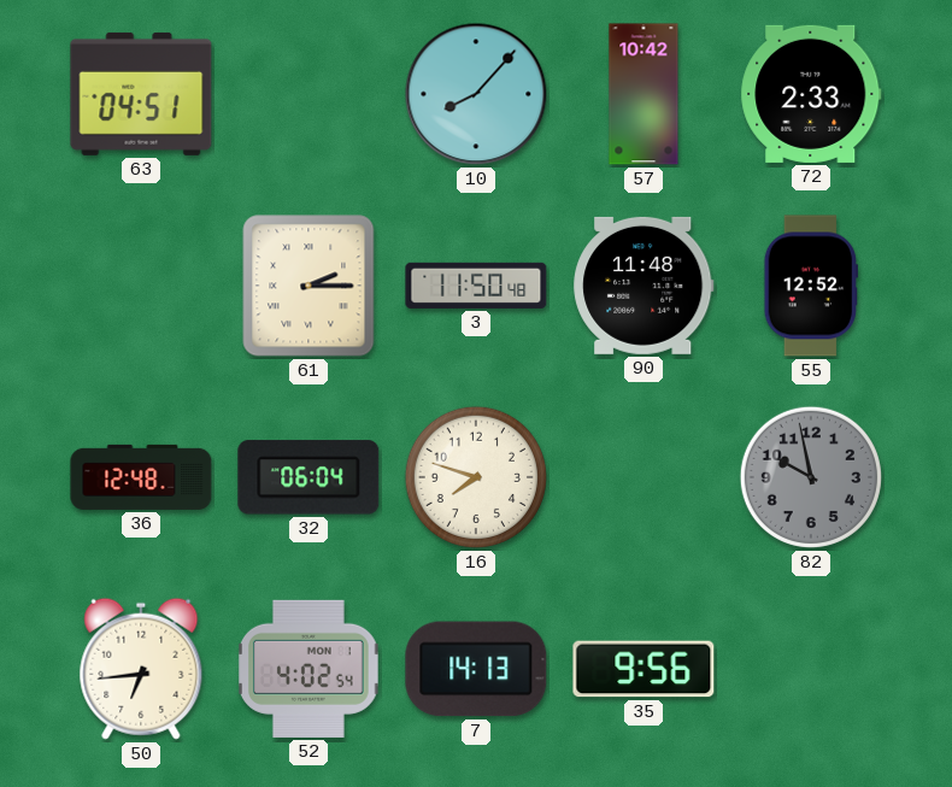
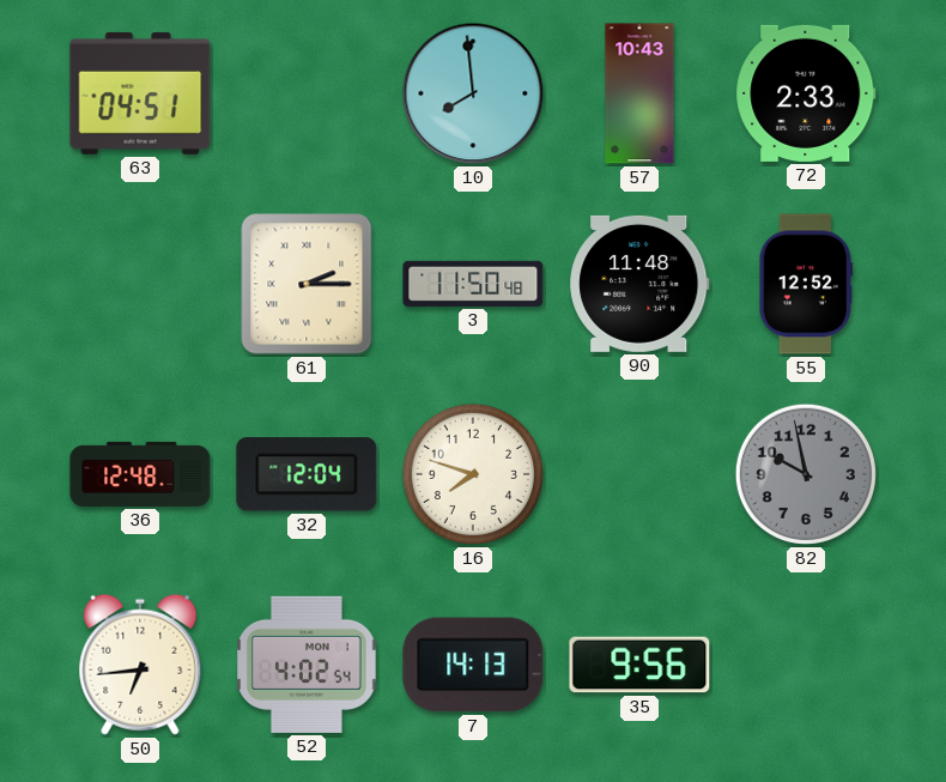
10: 8:07 -> 7:59 (473, 93)
57: 10:42 -> 10:43 (639, 93)
32: 06:04 -> 12:04 (307, 474)
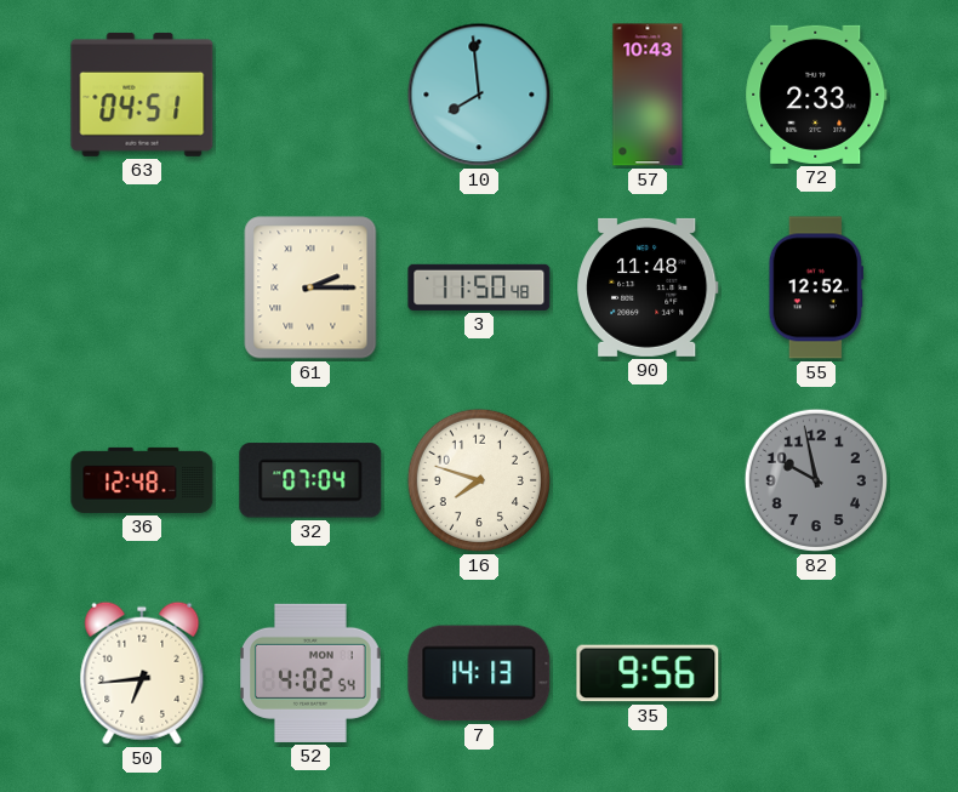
32: 12:04 -> 07:04 (310, 480)
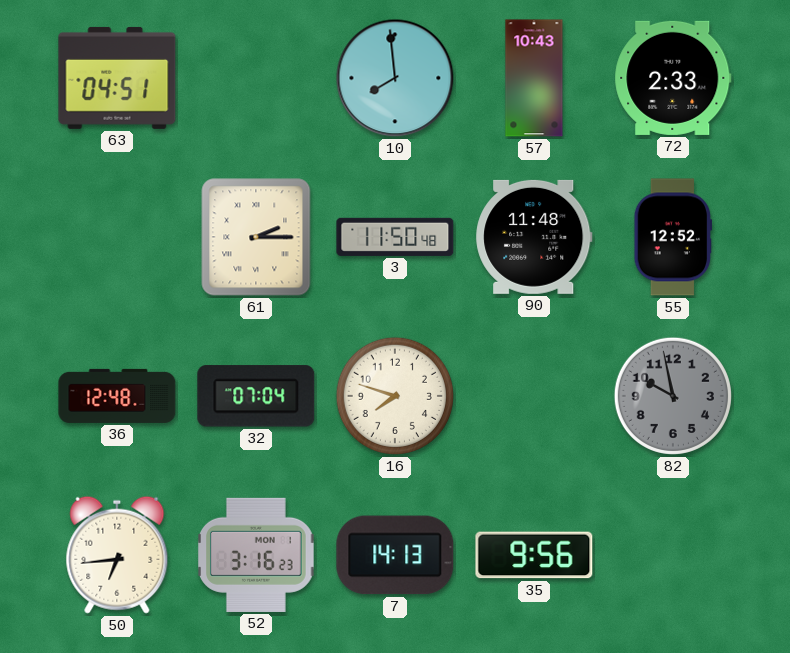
52: 4:02 -> 3:16 (257, 555)
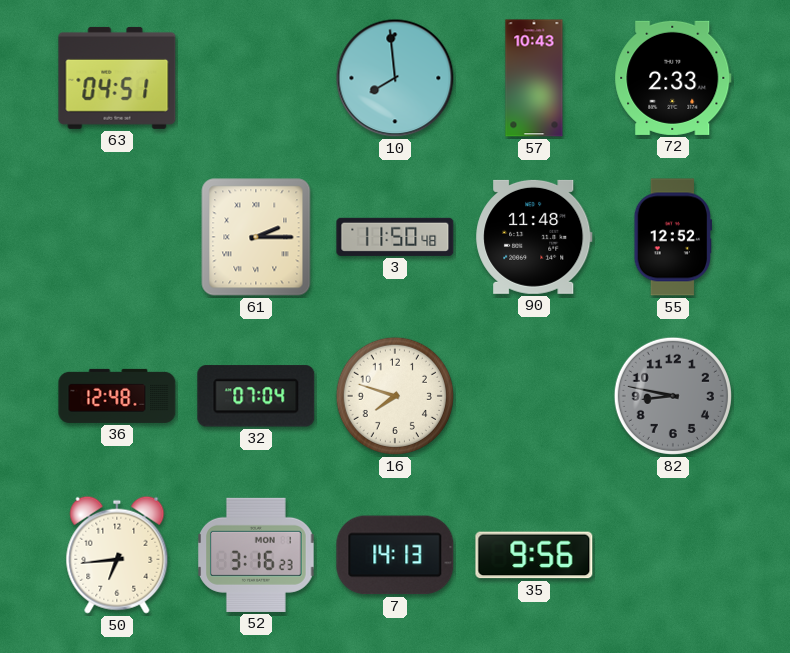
82: 9:58 -> 8:47 (673, 396)
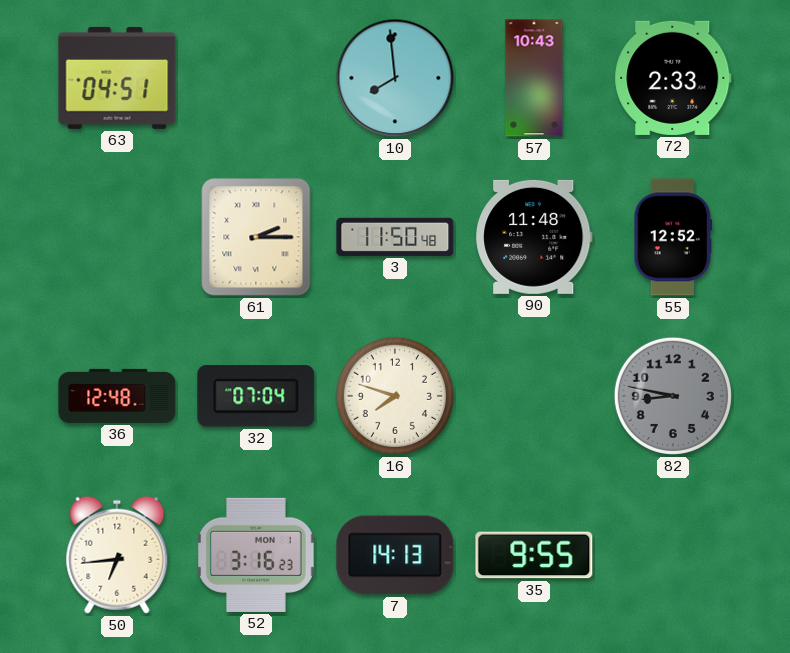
35: 9:56 -> 9:55 (534, 555)
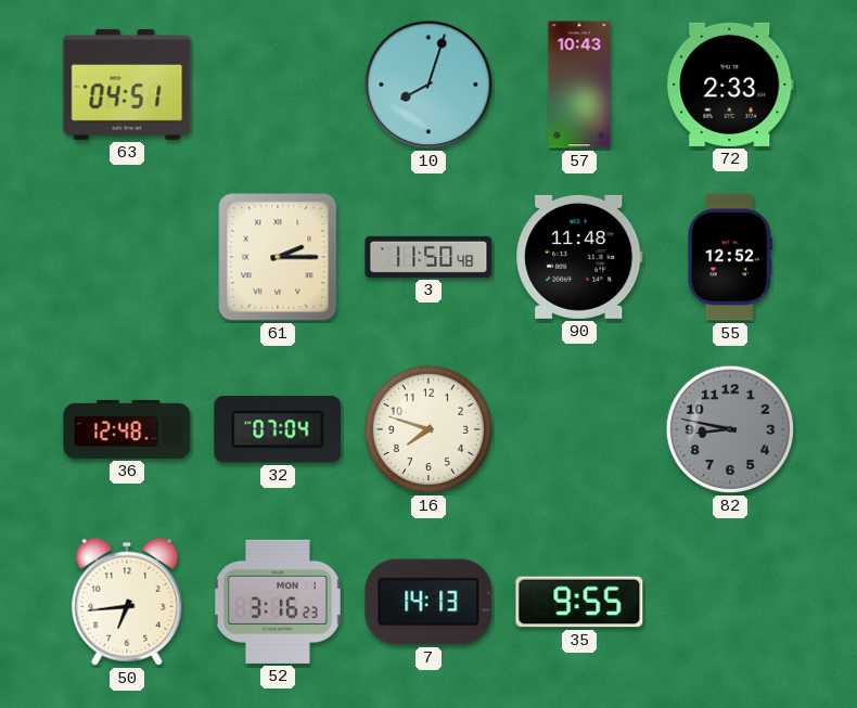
10: 7:59 -> 8:03 (428, 85)
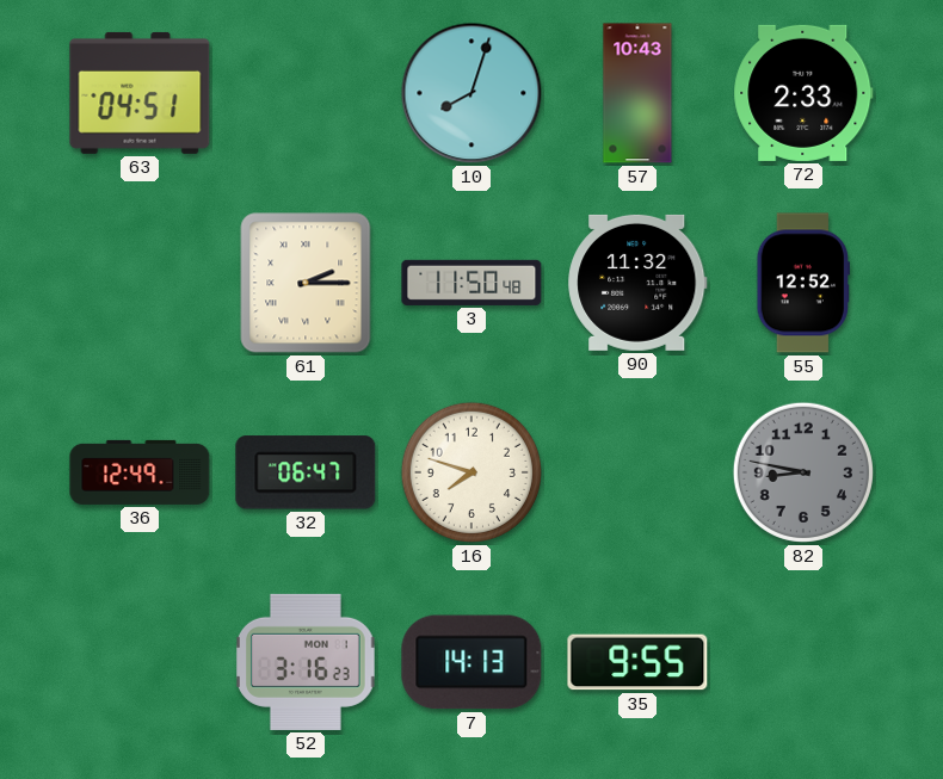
90: 11:48 -> 11:32 (637, 283)
36: 12:48 -> 12:49 (140, 472)
32: 07:04 -> 06:47 (306, 472)
50: 6:44 -> none (127, 602)
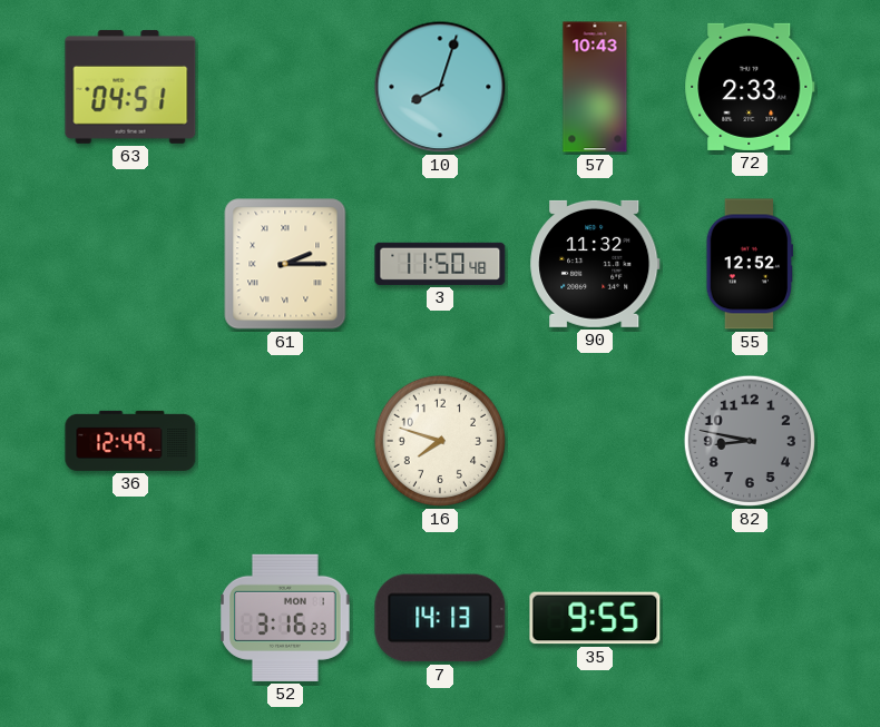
32: 06:47 -> none (306, 472)
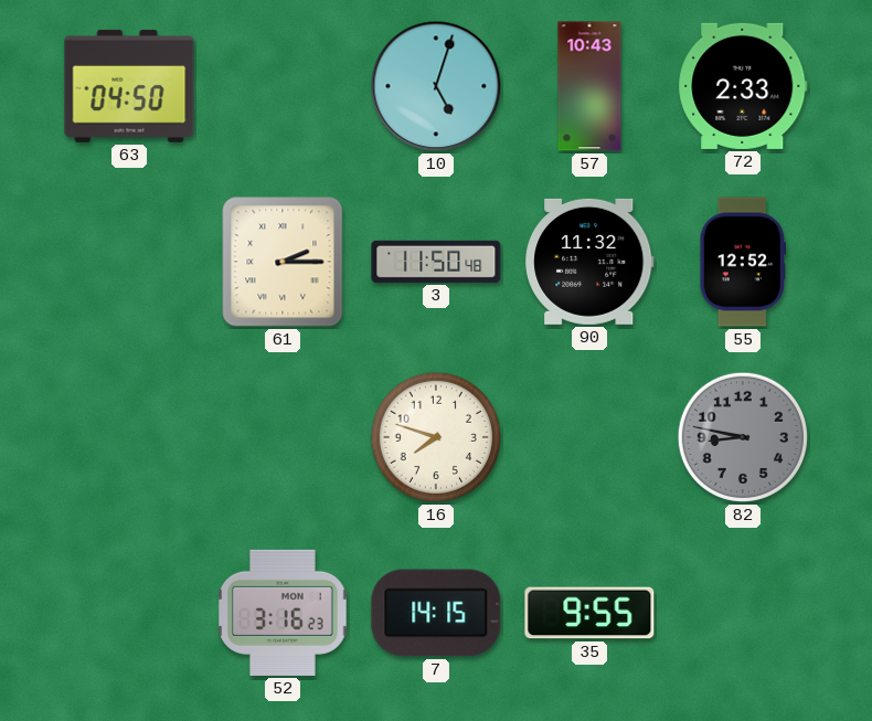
63: 04:51 -> 04:50 (129, 86)
10: 8:03 -> 5:03 (436, 86)
36: 12:49 -> none (130, 441)
7: 14:13 -> 14:15 (436, 613)
